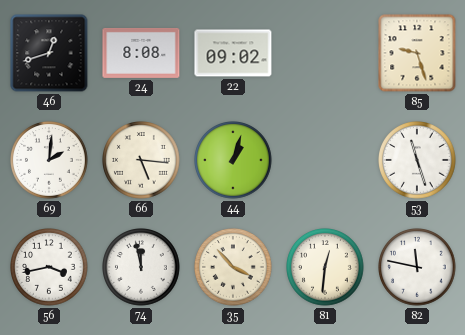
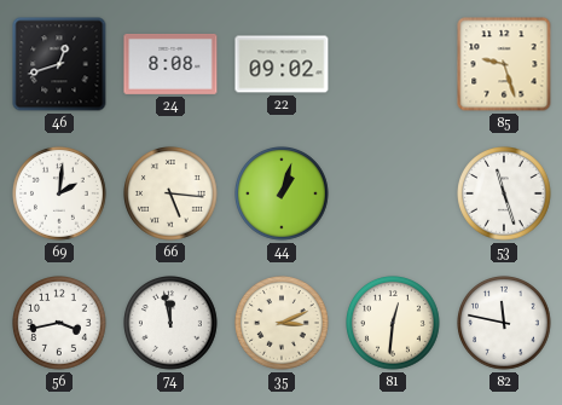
35: 3:53 -> 3:11 (282, 323)
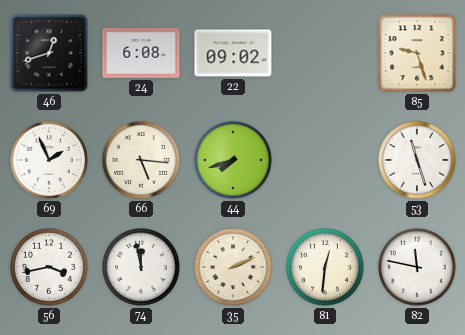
24: 8:08 -> 6:08 (141, 53)
69: 2:01 -> 1:56 (49, 160)
44: 1:03 -> 7:42 (233, 160)
35: 3:11 -> 2:11 (233, 267)
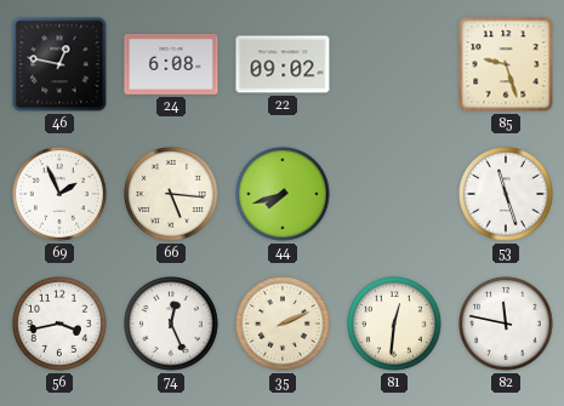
46: 12:42 -> 12:47 (59, 64)
74: 11:58 -> 12:26 (171, 324)
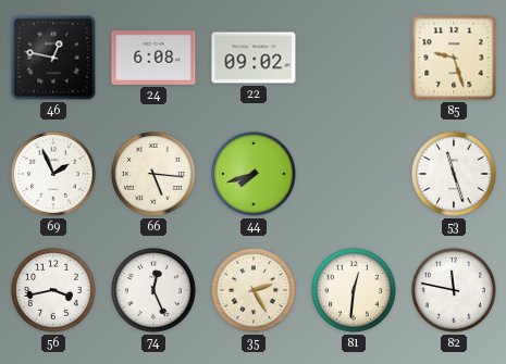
35: 2:11 -> 2:25 (254, 290)
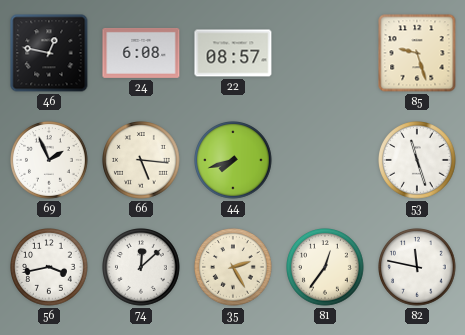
22: 09:02 -> 08:57 (233, 53)
74: 12:26 -> 12:08 (141, 267)
81: 12:31 -> 12:36 (325, 267)
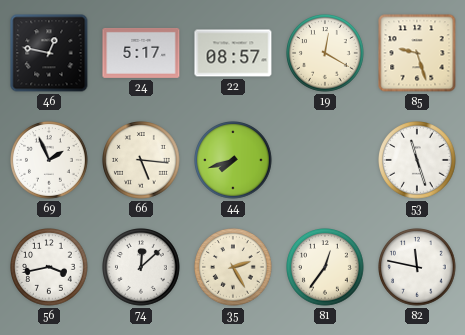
24: 6:08 -> 5:17 (141, 53)
19: none -> 12:20 (325, 53)
